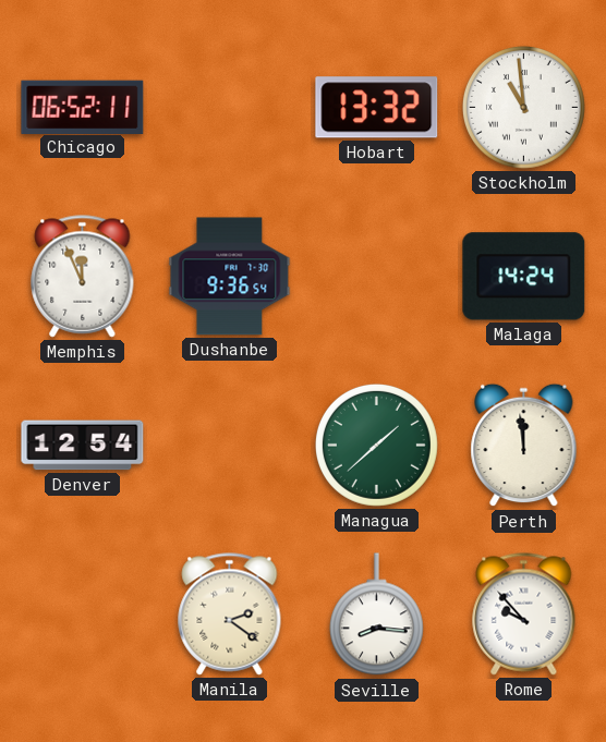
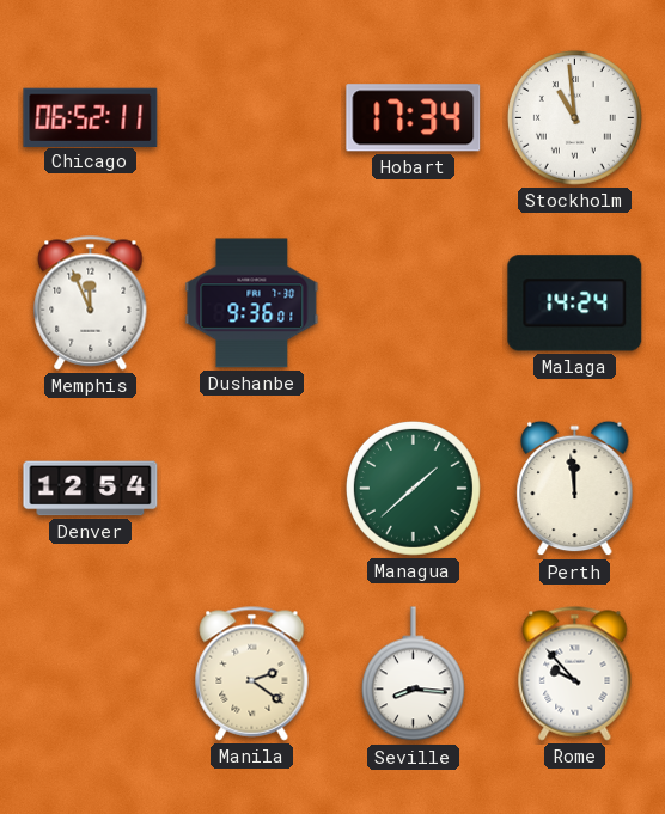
Hobart: 13:32 -> 17:34 (414, 118)
Dushanbe: 9:36:54 -> 9:36:01 (252, 304)
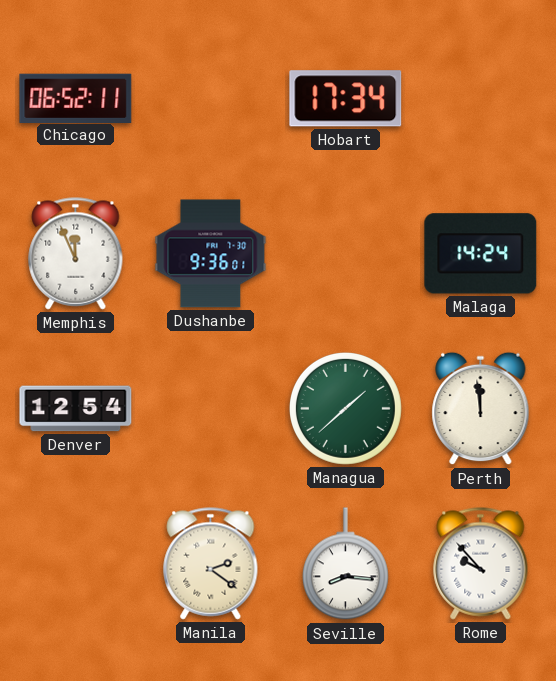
Stockholm: 10:59 -> none (574, 117)
